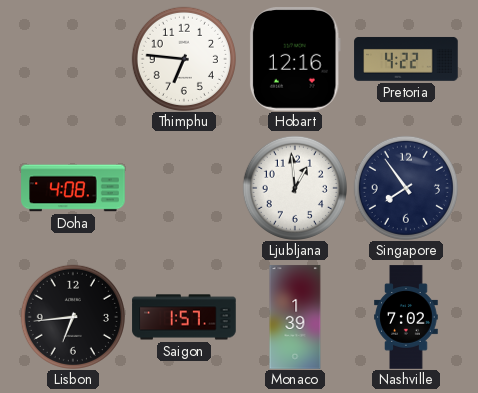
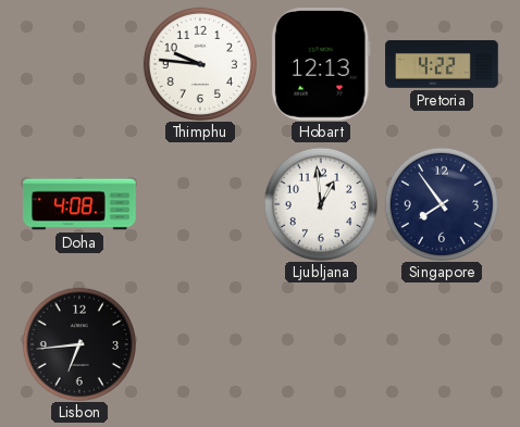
Thimphu: 6:46 -> 9:46 (200, 64)
Hobart: 12:16 -> 12:13 (321, 64)
Saigon: 1:57 -> none (184, 317)
Monaco: 1:39 -> none (295, 317)
Nashville: 7:02 -> none (406, 317)
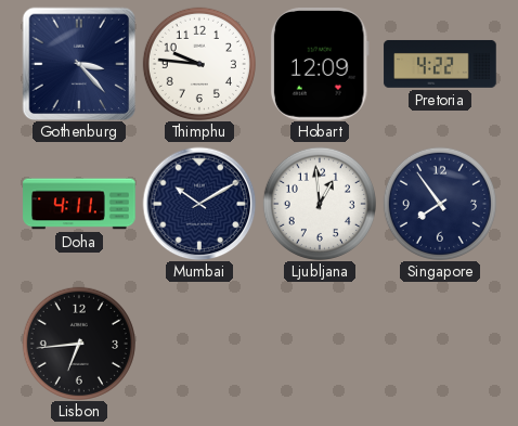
Gothenburg: none -> 3:23 (79, 64)
Hobart: 12:13 -> 12:09 (320, 64)
Doha: 4:08 -> 4:11 (79, 204)
Mumbai: none -> 10:10 (199, 204)
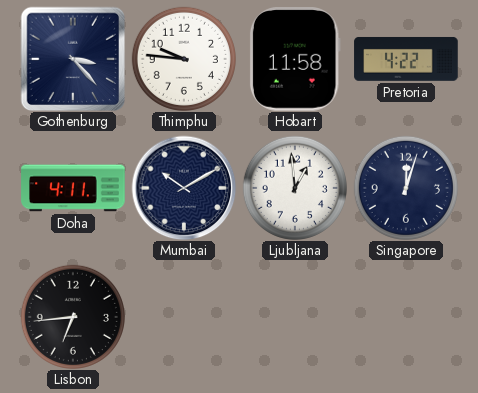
Hobart: 12:09 -> 11:58 (295, 59)
Singapore: 7:54 -> 12:03 (406, 188)
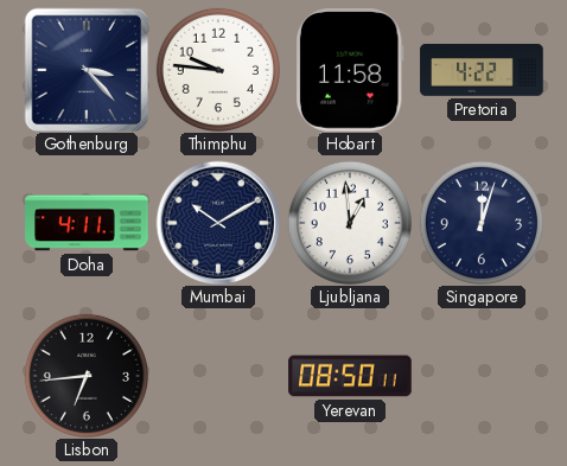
Yerevan: none -> 08:50 (350, 376)
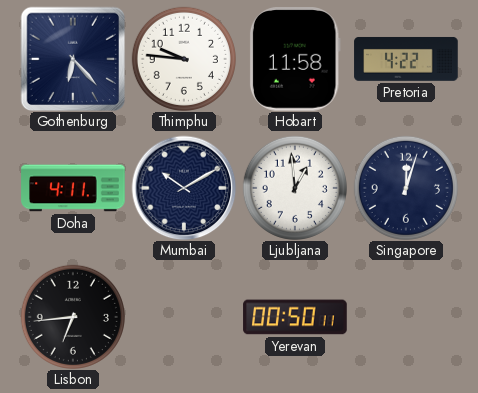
Gothenburg: 3:23 -> 6:23 (73, 59)
Yerevan: 08:50 -> 00:50 (295, 317)
